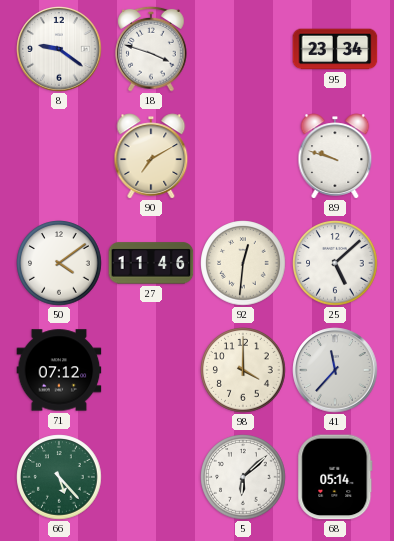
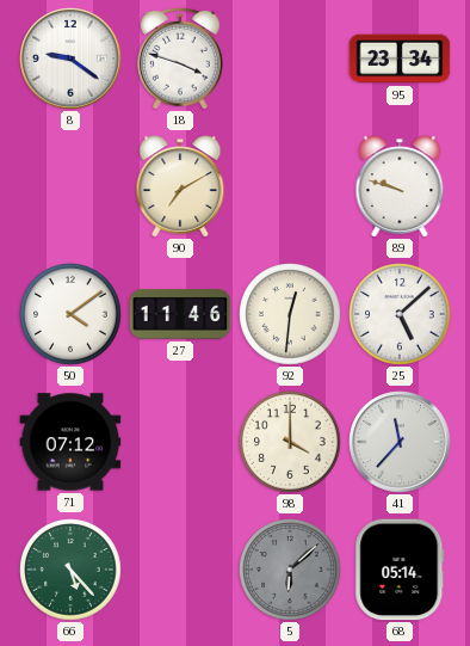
5 dial: white -> grey (290, 570)
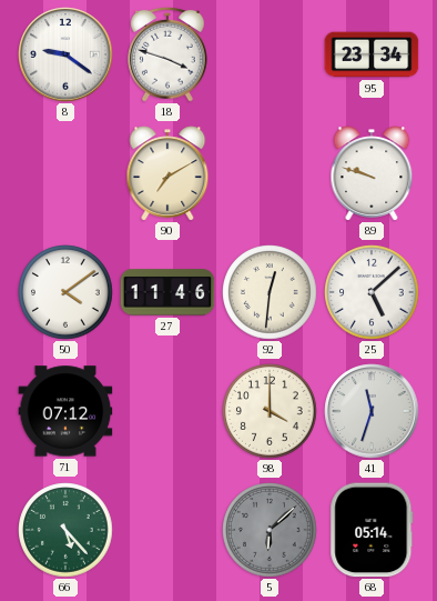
41: 11:37 -> 11:33 (372, 411)
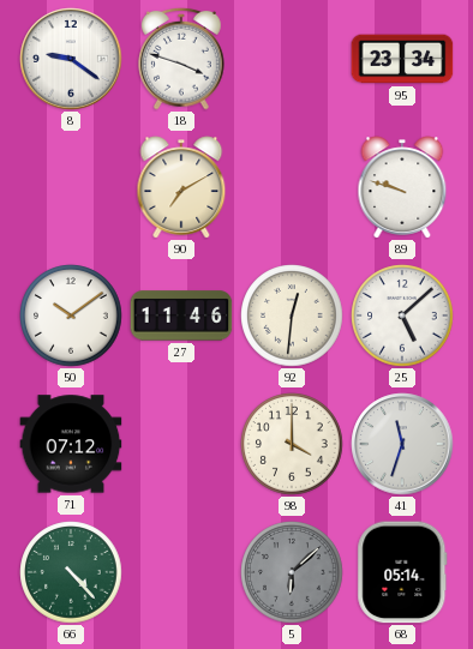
50: 4:09 -> 10:09 (71, 316)
66: 5:23 -> 4:23 (71, 572)
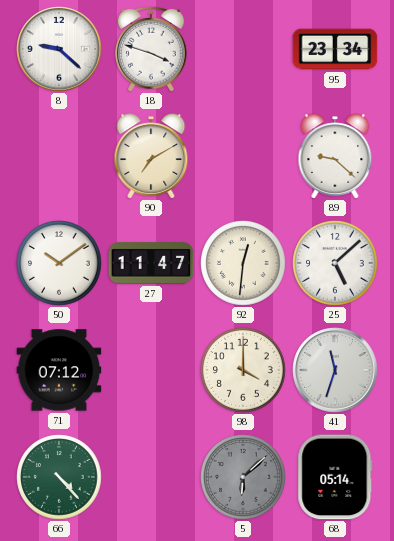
8: 9:21 -> 9:22 (59, 49)
89: 9:48 -> 9:22 (335, 156)
27: 11:46 -> 11:47 (151, 263)
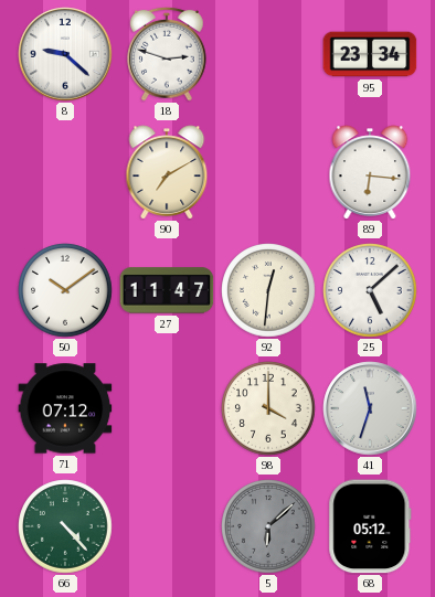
18: 3:48 -> 2:48 (167, 54)
89: 9:22 -> 6:16 (370, 172)
68: 05:14 -> 05:12 (370, 526)
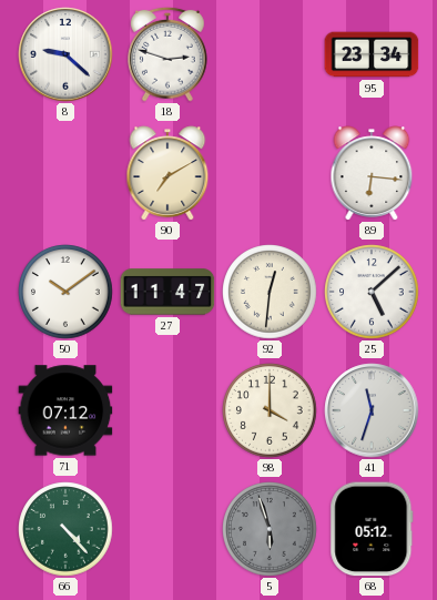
5: 6:08 -> 5:57 (270, 529)
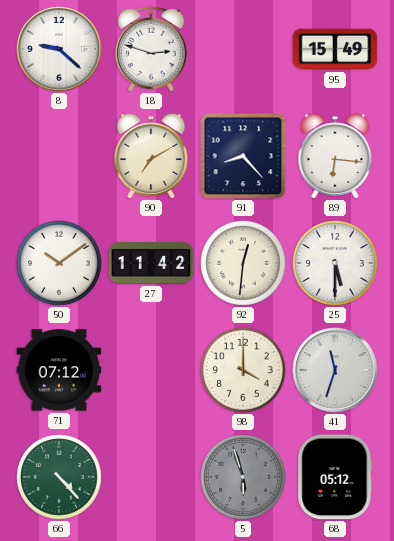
95: 23:34 -> 15:49 (335, 49)
91: none -> 8:23 (243, 156)
27: 11:47 -> 11:42 (151, 263)
25: 5:08 -> 5:30 (335, 263)
